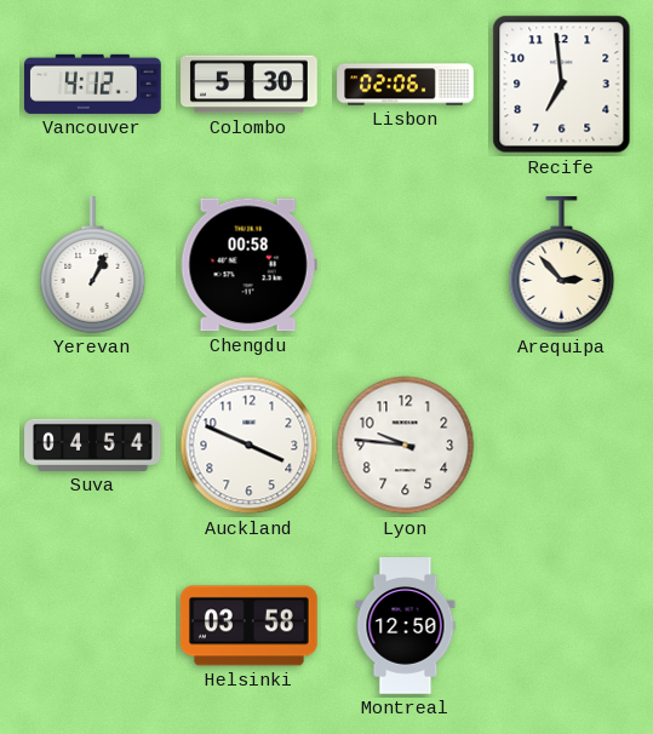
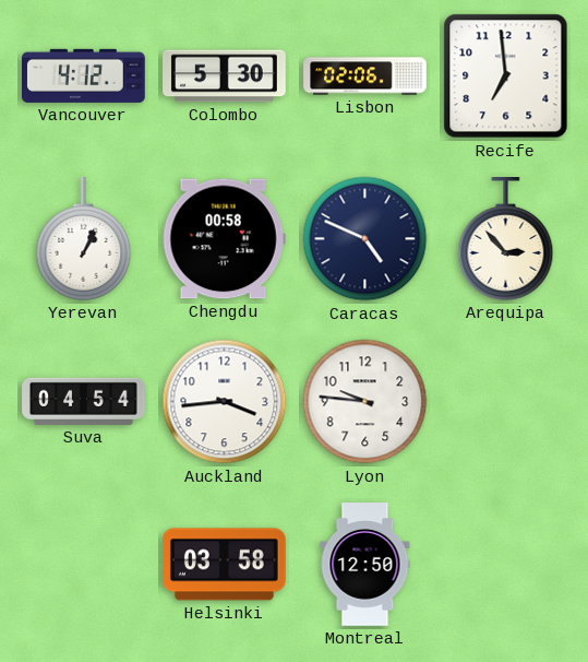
Caracas: none -> 4:49 (365, 239)
Auckland: 3:49 -> 3:44 (225, 402)
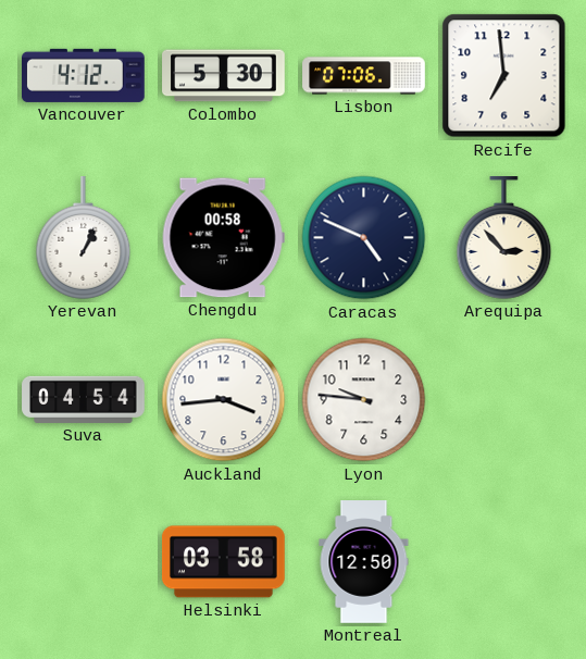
Lisbon: 02:06 -> 07:06 (364, 76)
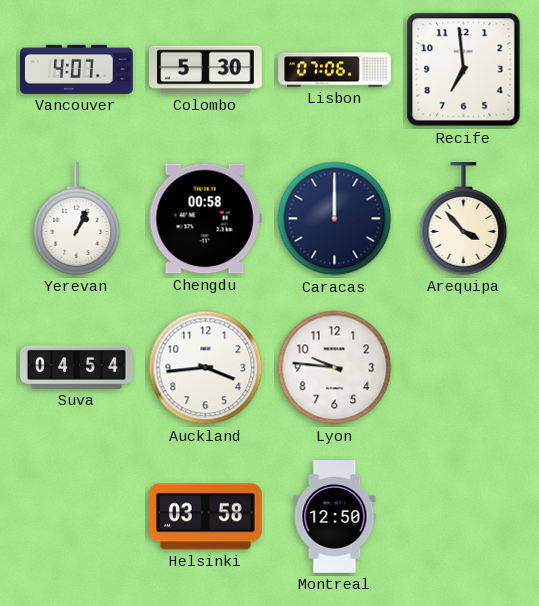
Vancouver: 4:12 -> 4:07 (77, 69)
Caracas: 4:49 -> 12:00 (335, 219)
Arequipa: 2:53 -> 3:53 (464, 219)
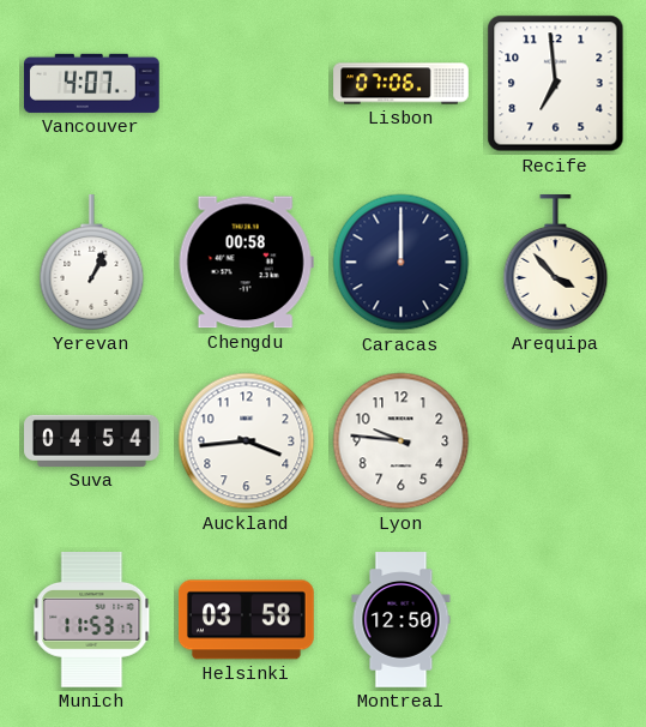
Colombo: 5:30 -> none (206, 70)
Munich: none -> 11:53 (92, 620)
